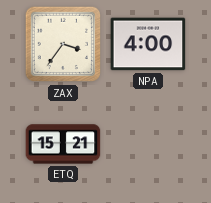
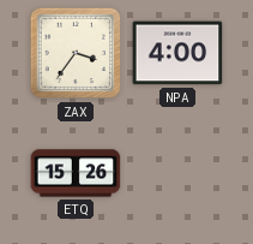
ETQ: 15:21 -> 15:26 (76, 173)
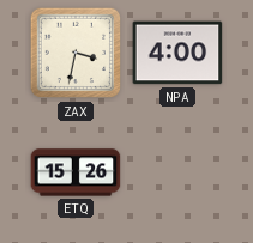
ZAX: 3:36 -> 3:32 (76, 53)
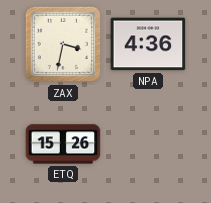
NPA: 4:00 -> 4:36 (148, 44)
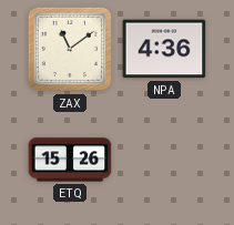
ZAX: 3:32 -> 11:09 (70, 49)
